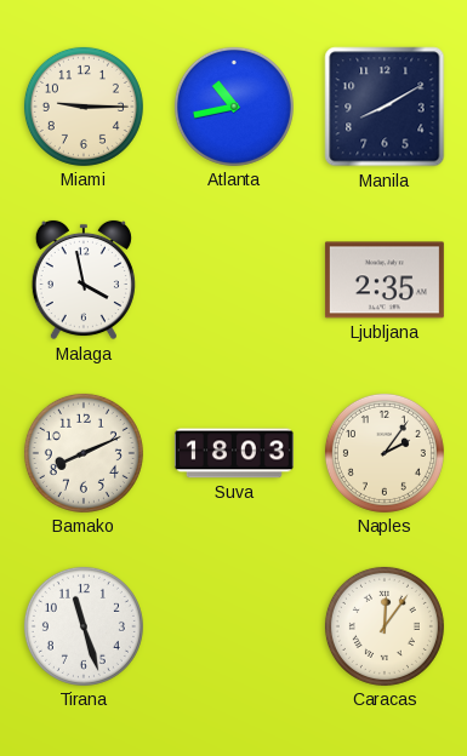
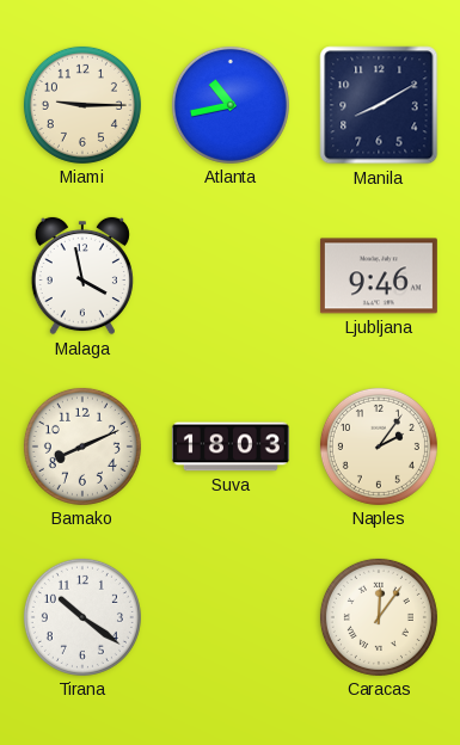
Ljubljana: 2:35 -> 9:46 (379, 276)
Tirana: 11:27 -> 10:21 (82, 617)
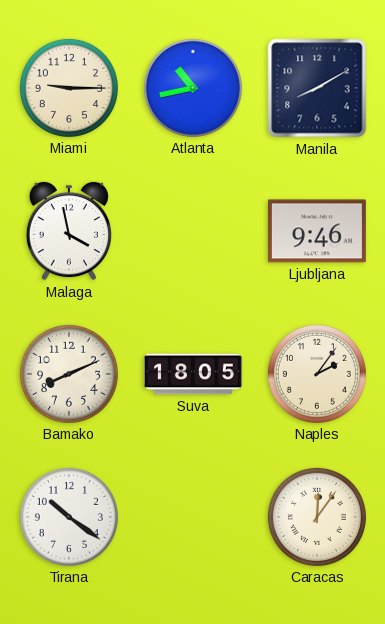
Suva: 18:03 -> 18:05 (193, 374)
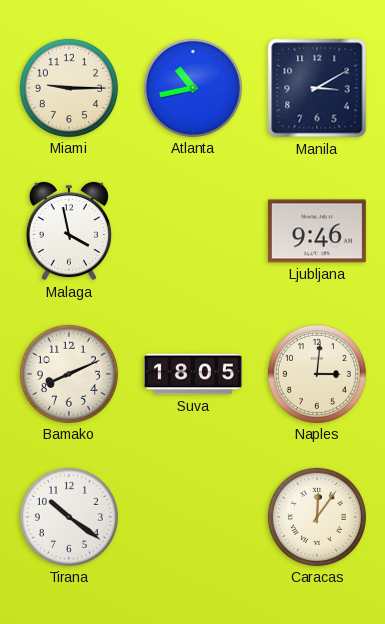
Manila: 8:10 -> 3:10 (317, 88)
Naples: 2:06 -> 3:01 (317, 374)
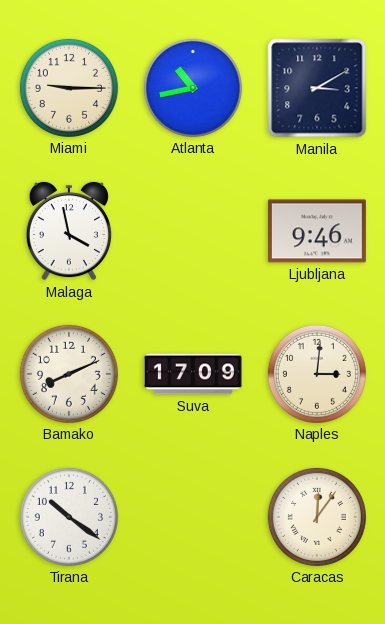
Suva: 18:05 -> 17:09 (193, 374)
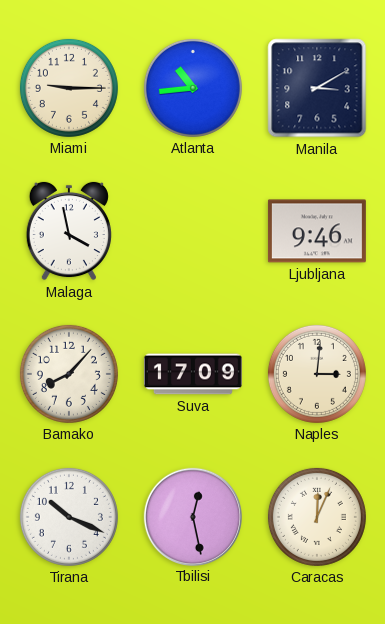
Atlanta: 10:43 -> 10:44 (193, 88)
Bamako: 8:11 -> 8:07 (69, 374)
Tirana: 10:21 -> 10:19 (69, 517)
Tbilisi: none -> 12:28 (192, 516)
Caracas: 12:06 -> 12:04 (317, 517)
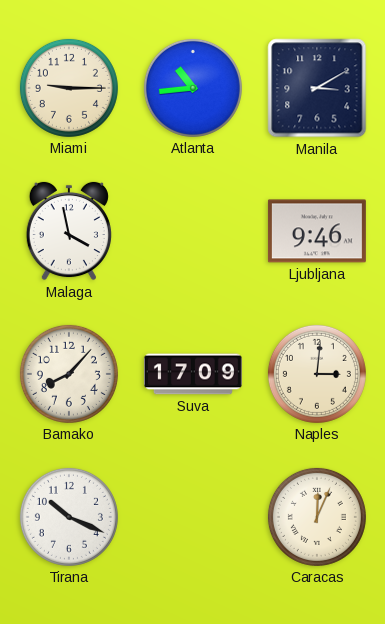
Tbilisi: 12:28 -> none (192, 516)
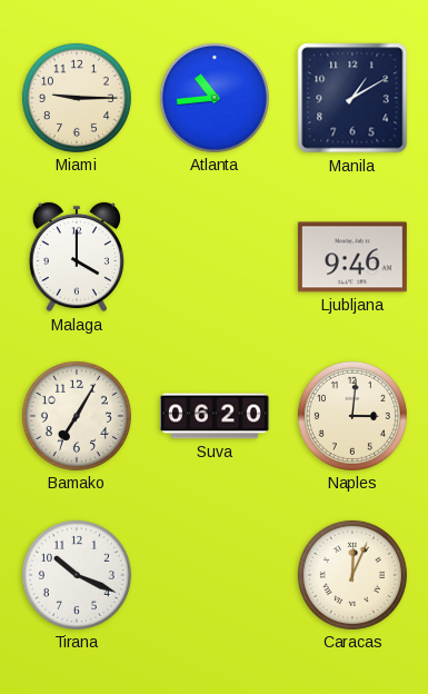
Manila: 3:10 -> 1:10 (352, 98)
Malaga: 3:58 -> 4:00 (77, 257)
Bamako: 8:07 -> 7:05 (77, 416)
Suva: 17:09 -> 06:20 (215, 416)
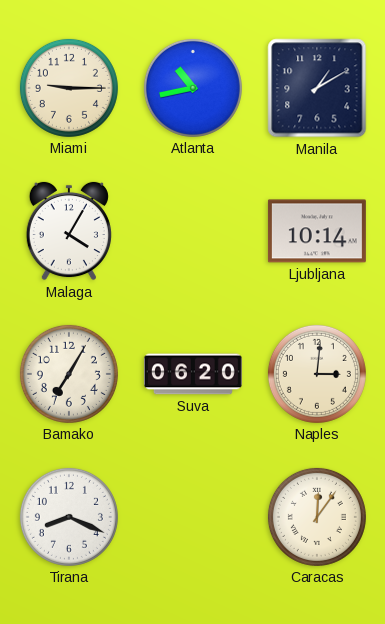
Atlanta: 10:44 -> 10:43 (193, 88)
Malaga: 4:00 -> 4:05 (69, 231)
Ljubljana: 9:46 -> 10:14 (317, 231)
Tirana: 10:19 -> 8:19 (69, 517)
Caracas: 12:04 -> 12:06 (317, 517)
